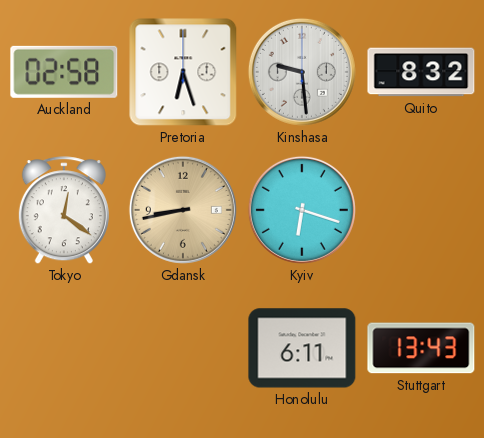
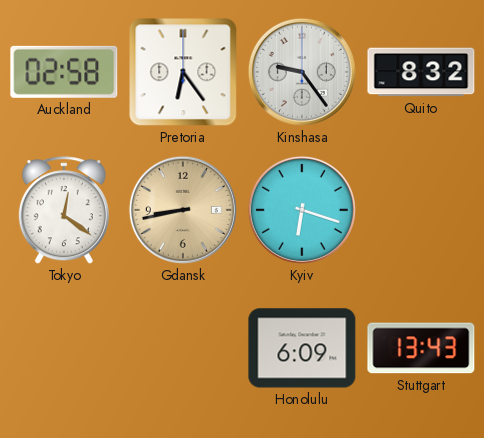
Pretoria: 6:27 -> 6:24 (183, 72)
Kinshasa: 9:29 -> 9:24 (302, 72)
Honolulu: 6:11 -> 6:09 (302, 348)
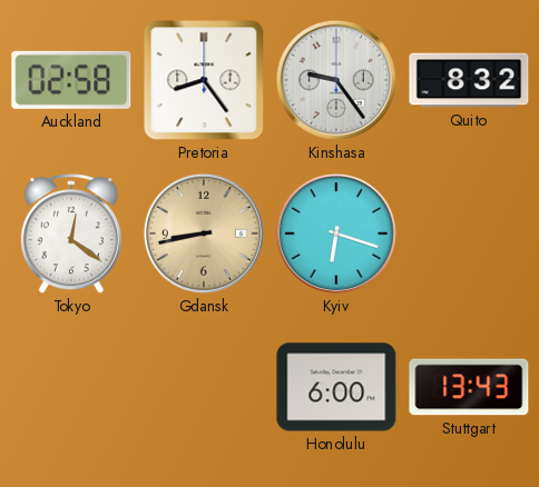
Pretoria: 6:24 -> 8:24 (204, 80)
Honolulu: 6:09 -> 6:00 (336, 387)
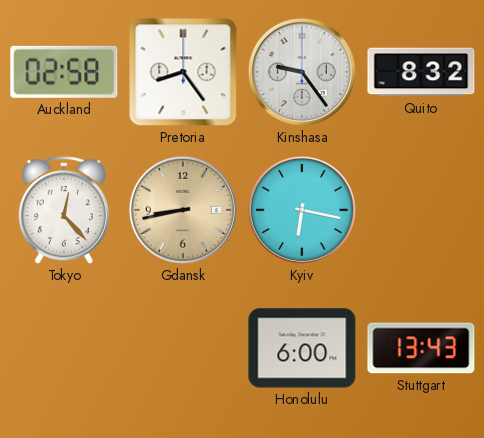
Tokyo: 12:21 -> 12:23 (64, 211)
Kyiv: 6:18 -> 6:17 (302, 210)
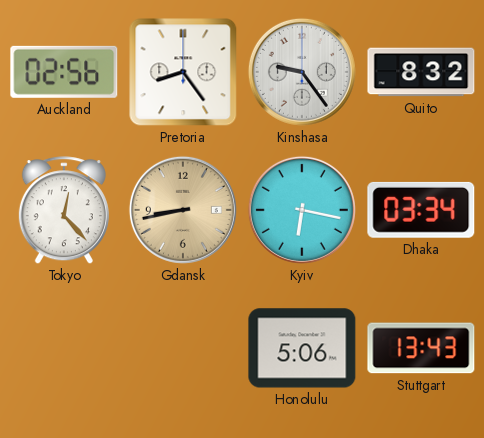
Auckland: 02:58 -> 02:56 (64, 72)
Dhaka: none -> 03:34 (421, 210)
Honolulu: 6:00 -> 5:06 (302, 348)
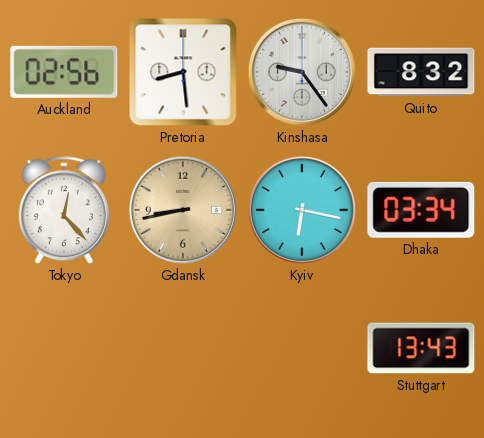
Pretoria: 8:24 -> 8:29 (183, 72)
Honolulu: 5:06 -> none (302, 348)
